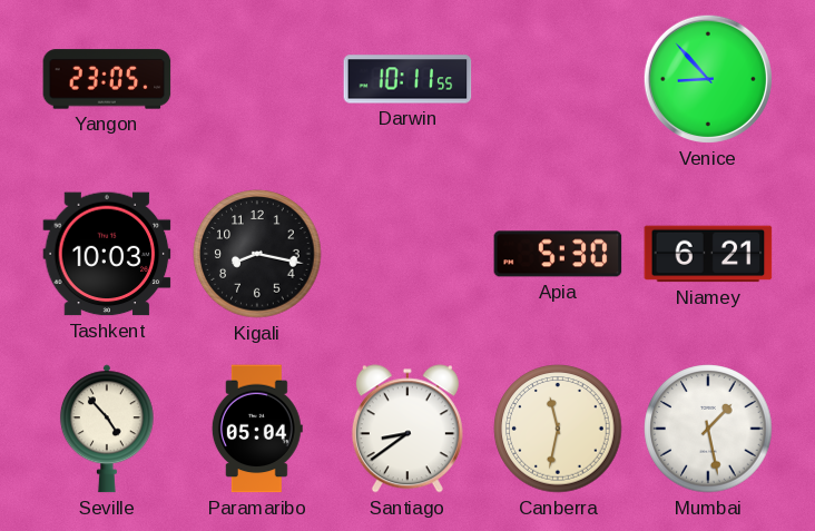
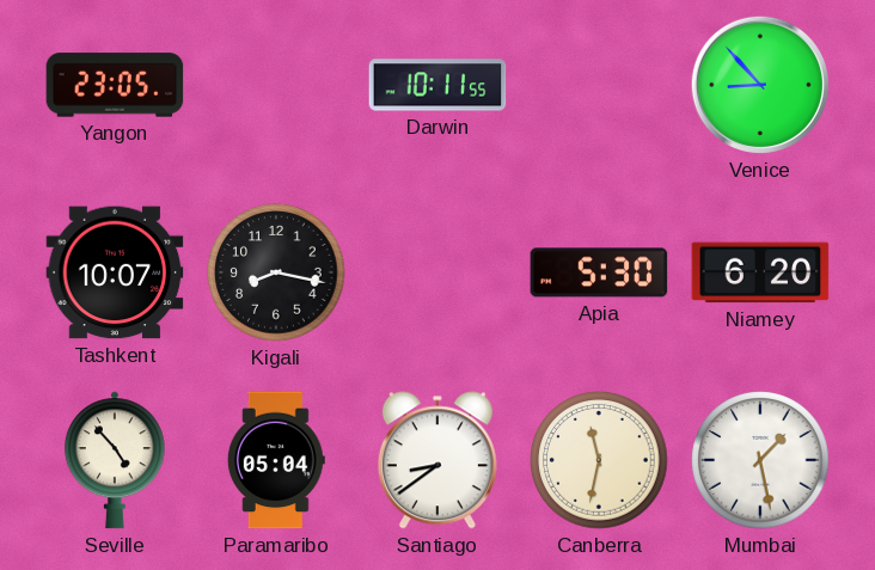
Tashkent: 10:03 -> 10:07 (115, 272)
Niamey: 6:21 -> 6:20 (760, 272)
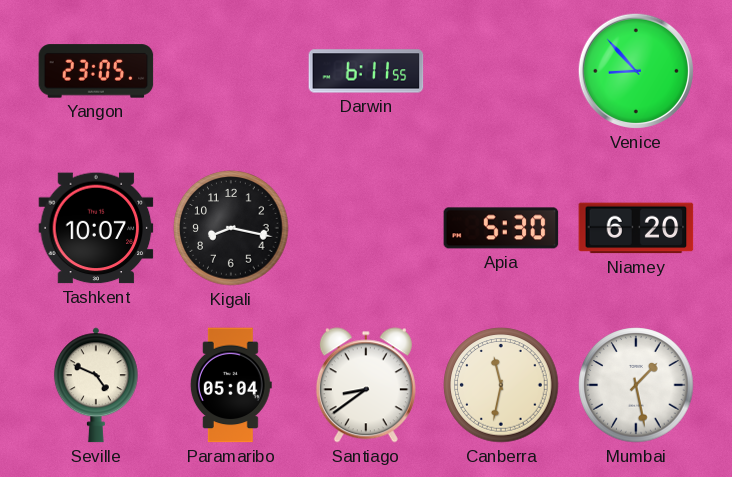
Darwin: 10:11 -> 6:11 (366, 71)
Seville: 4:53 -> 4:49 (96, 385)
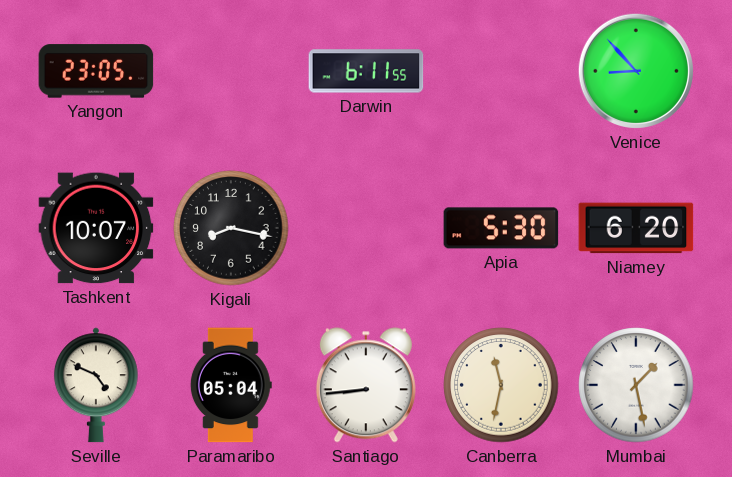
Santiago: 8:39 -> 8:44 (366, 385)
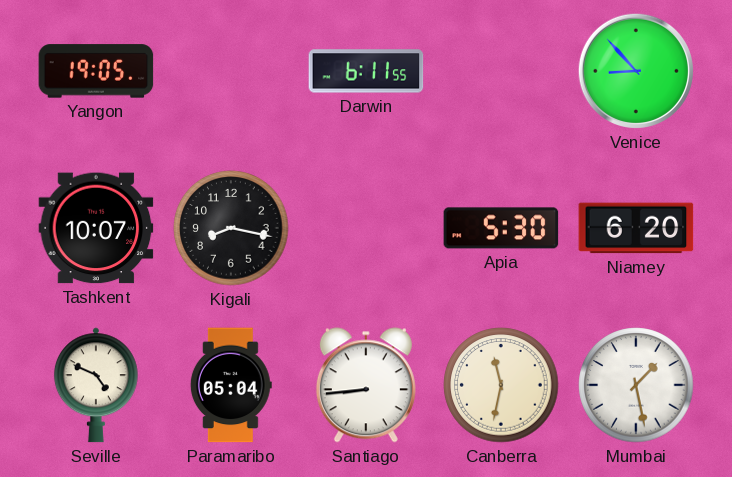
Yangon: 23:05 -> 19:05 (96, 71)
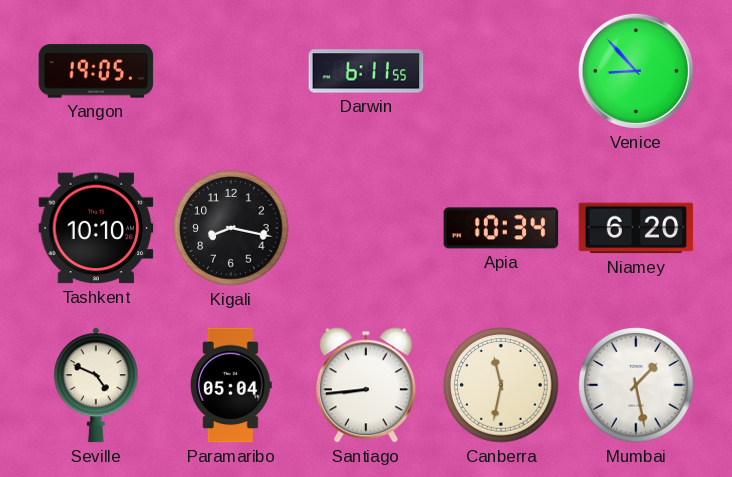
Tashkent: 10:07 -> 10:10 (96, 228)
Apia: 5:30 -> 10:34 (501, 228)
